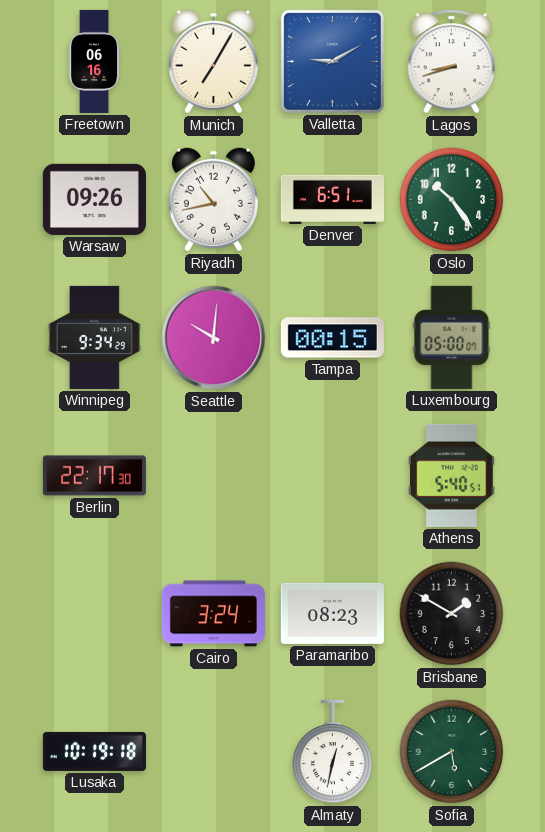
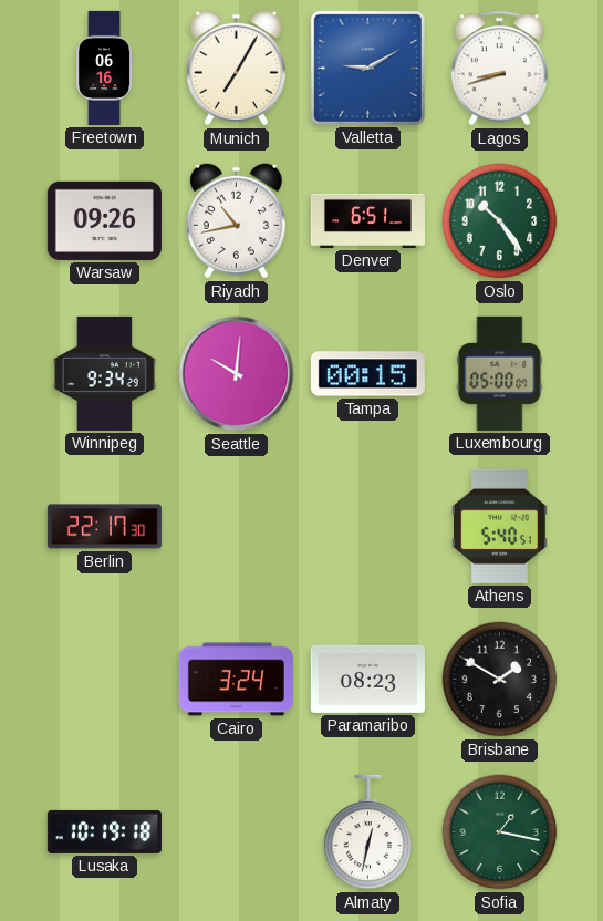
Sofia: 5:40 -> 1:17 (500, 832)
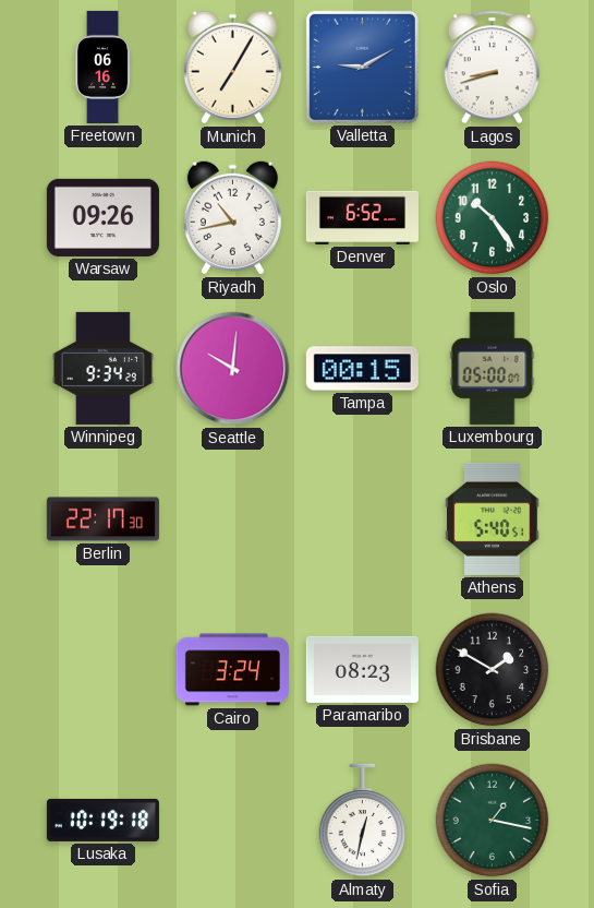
Denver: 6:51 -> 6:52 (362, 217)
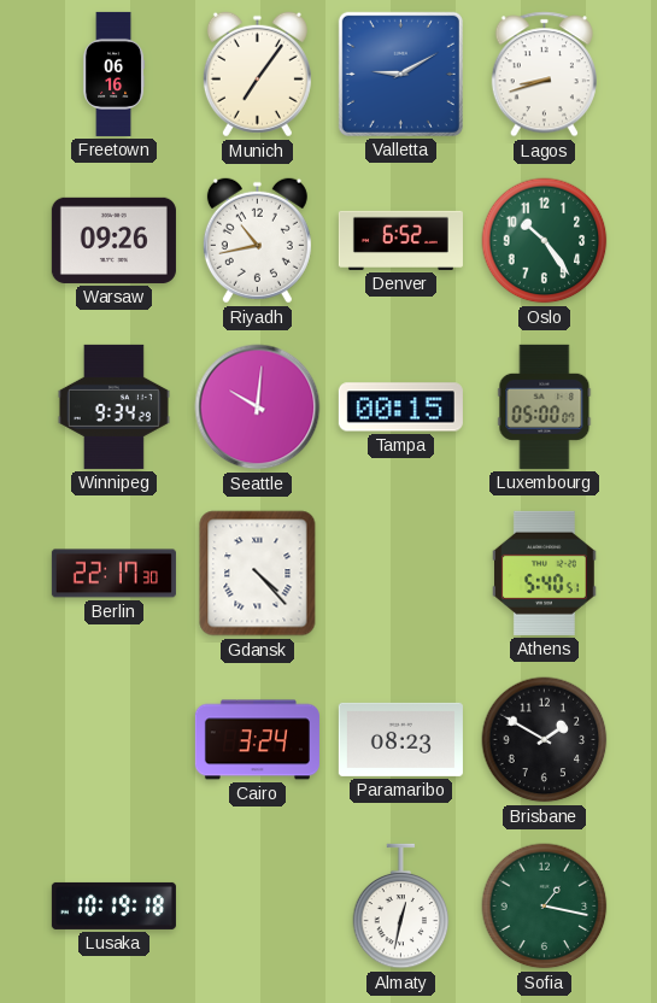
Munich: 7:05 -> 7:06 (257, 75)
Gdansk: none -> 4:23 (258, 574)
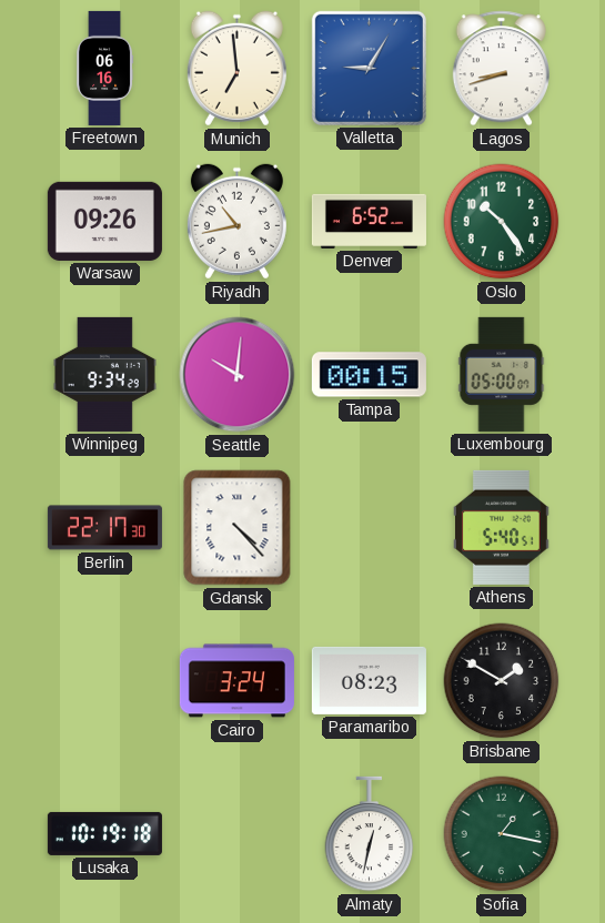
Munich: 7:06 -> 6:59 (236, 69)
Valletta: 9:10 -> 9:05 (369, 68)
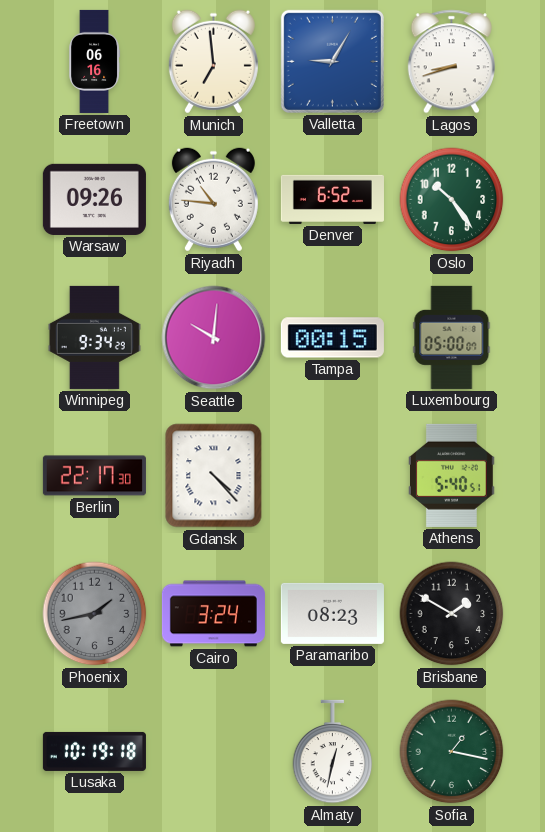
Riyadh: 10:43 -> 10:46 (213, 200)
Phoenix: none -> 1:43 (95, 614)
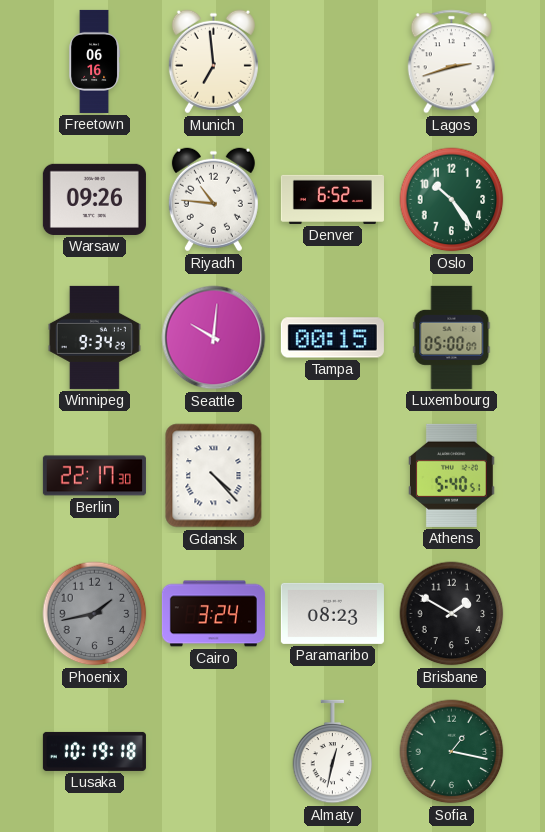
Valletta: 9:05 -> none (332, 61)
Lagos: 8:42 -> 2:42 (451, 62)
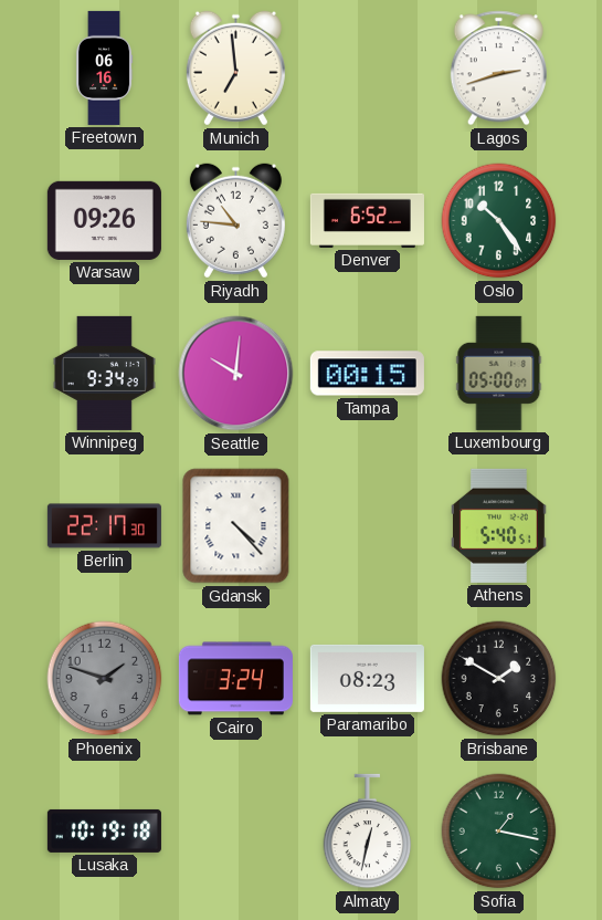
Phoenix: 1:43 -> 1:48 (105, 679)
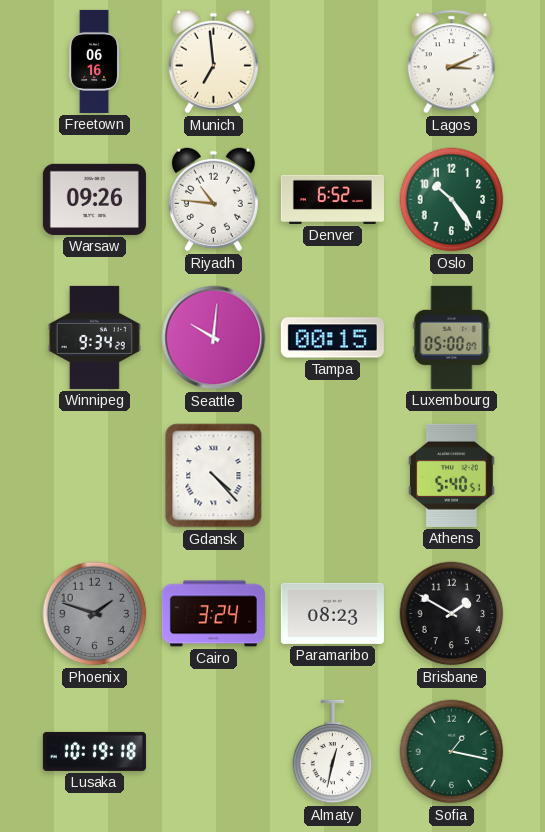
Lagos: 2:42 -> 3:11 (451, 62)
Berlin: 22:17 -> none (104, 526)
